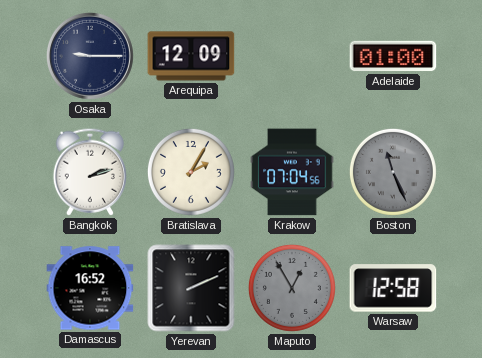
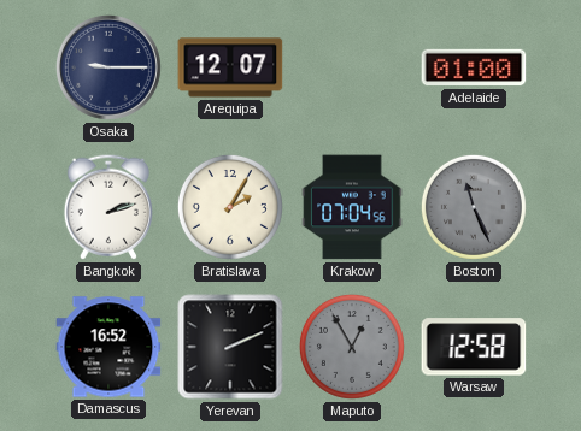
Arequipa: 12:09 -> 12:07 (230, 67)
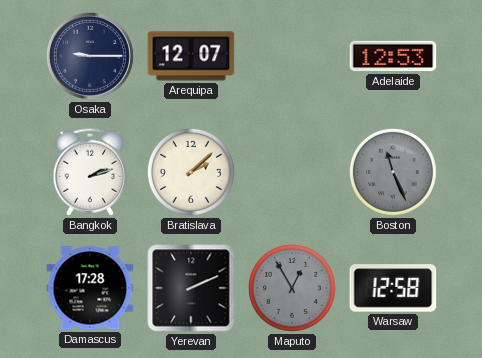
Adelaide: 01:00 -> 12:53 (393, 56)
Bratislava: 2:05 -> 2:08 (191, 172)
Krakow: 07:04 -> none (352, 207)
Damascus: 16:52 -> 17:28 (90, 288)
